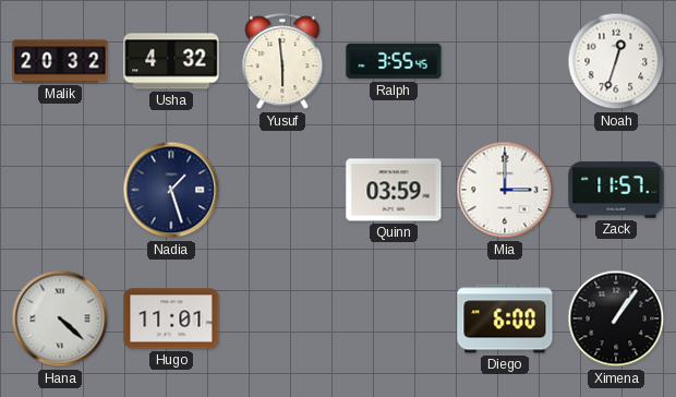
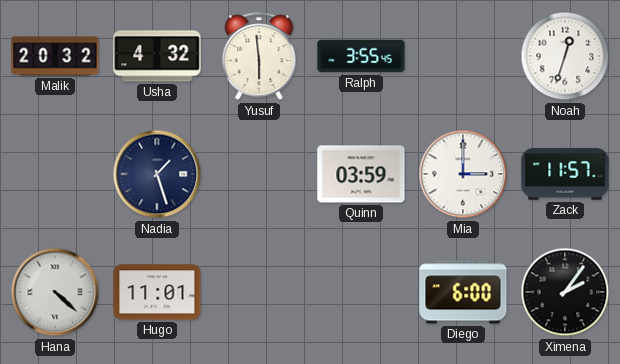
Ximena: 1:06 -> 2:06 (565, 292)
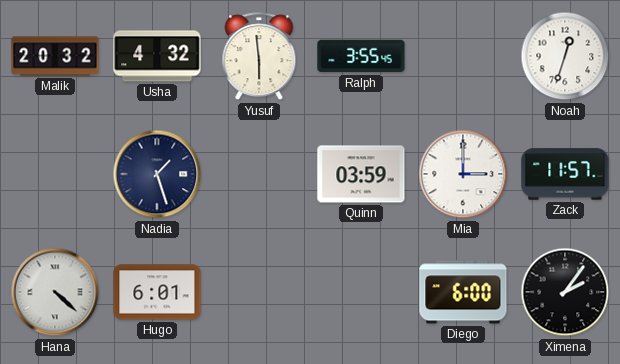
Hugo: 11:01 -> 6:01 (157, 292)
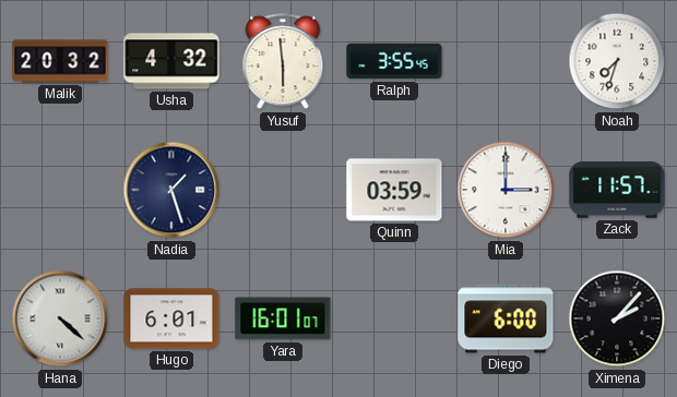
Noah: 12:33 -> 7:33 (617, 61)
Yara: none -> 16:01 (283, 318)
Ximena: 2:06 -> 2:07 (617, 318)
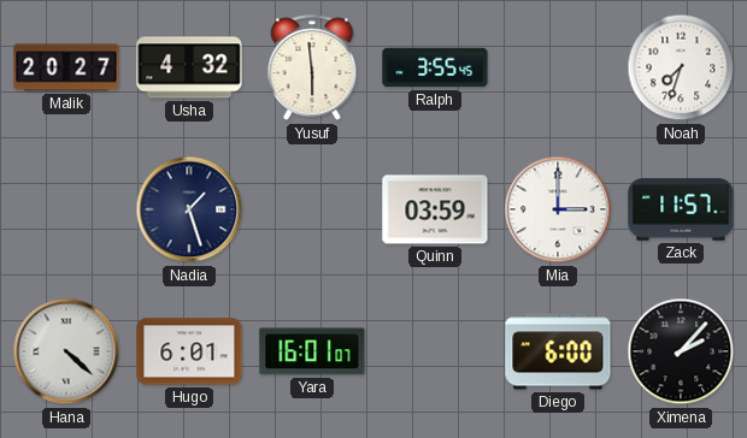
Malik: 20:32 -> 20:27 (66, 67)
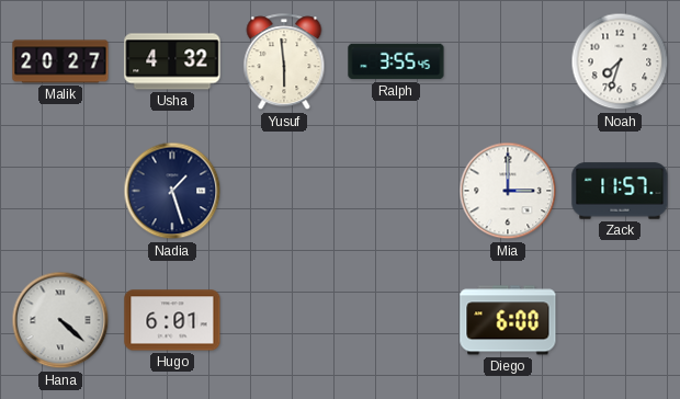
Quinn: 03:59 -> none (435, 209)
Yara: 16:01 -> none (312, 351)
Ximena: 2:07 -> none (681, 351)
